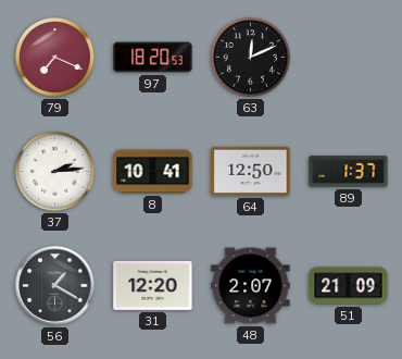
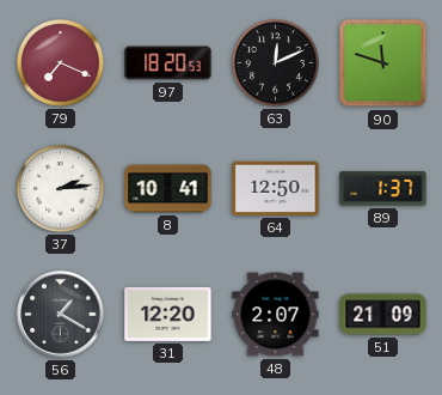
90: none -> 11:48 (383, 63)
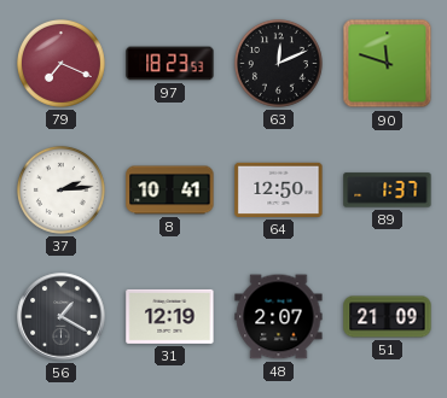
97: 18:20 -> 18:23 (170, 64)
31: 12:20 -> 12:19 (170, 316)
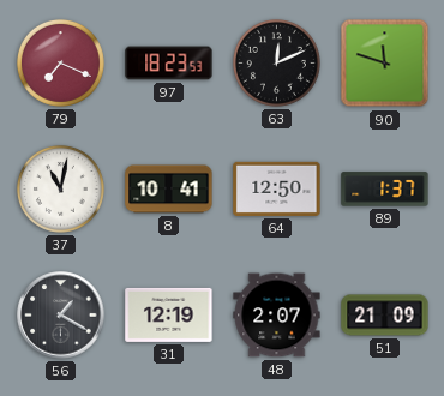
37: 2:14 -> 11:02 (60, 188)
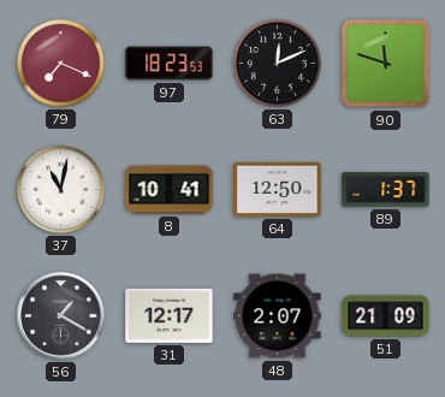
31: 12:19 -> 12:17 (170, 315)
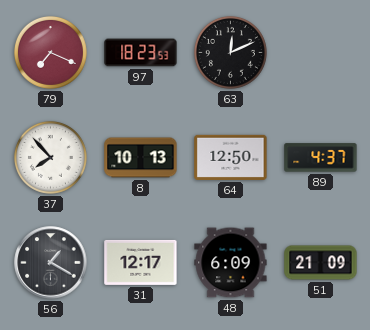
90: 11:48 -> none (386, 64)
37: 11:02 -> 7:53 (50, 157)
8: 10:41 -> 10:13 (141, 158)
89: 1:37 -> 4:37 (321, 158)
48: 2:07 -> 6:09 (231, 263)
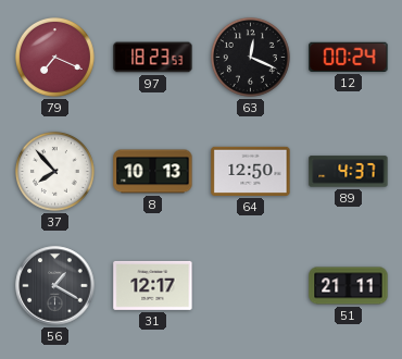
63: 12:11 -> 12:19 (250, 57)
12: none -> 00:24 (349, 57)
48: 6:09 -> none (231, 263)
51: 21:09 -> 21:11 (349, 286)
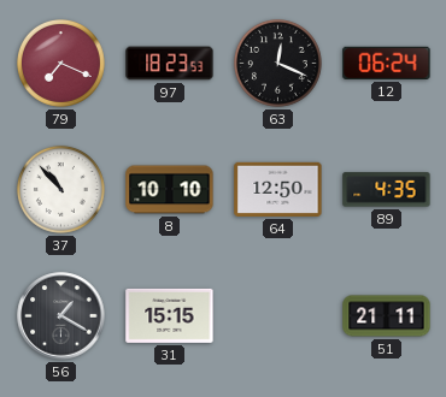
12: 00:24 -> 06:24 (387, 63)
37: 7:53 -> 10:53 (60, 189)
8: 10:13 -> 10:10 (170, 190)
89: 4:37 -> 4:35 (387, 190)
31: 12:17 -> 15:15 (170, 315)
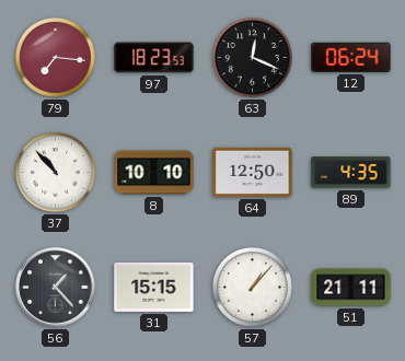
79: 7:19 -> 7:16 (55, 57)
56: 1:20 -> 1:23 (56, 288)
57: none -> 1:07 (252, 287)
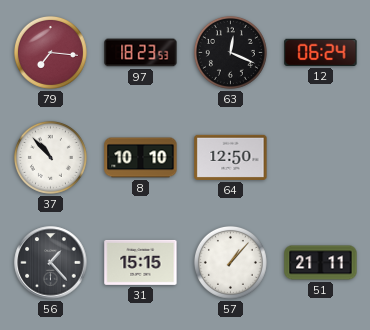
89: 4:35 -> none (351, 173)
